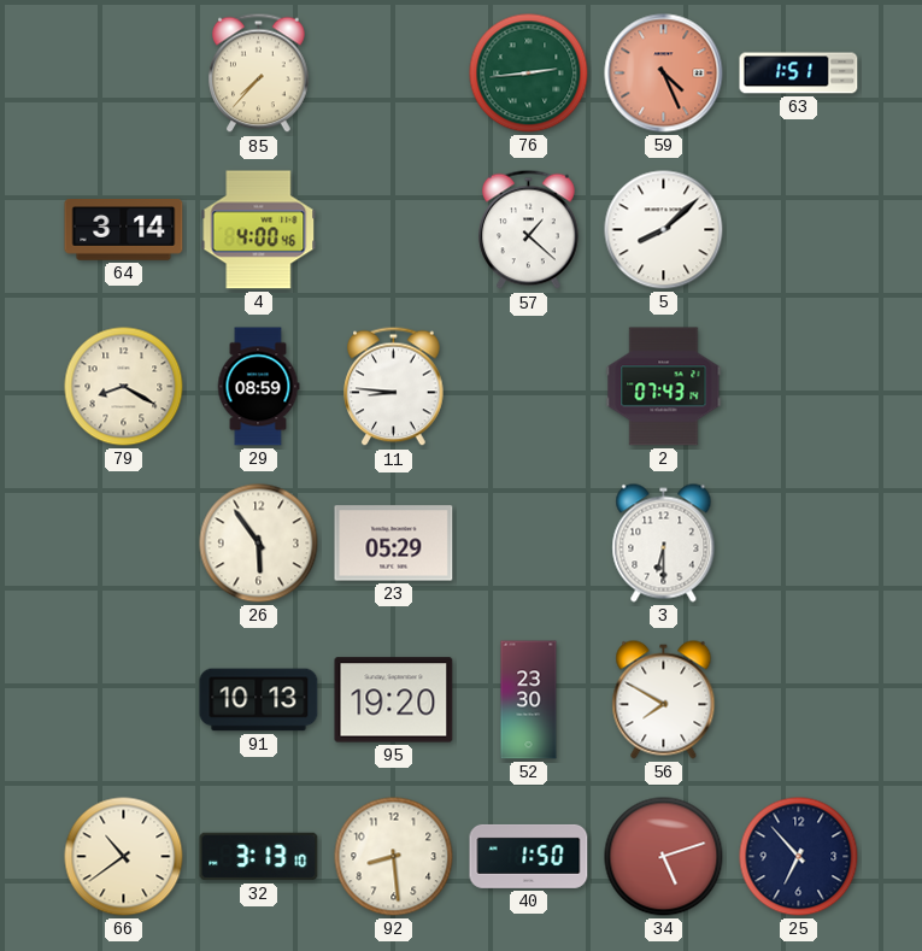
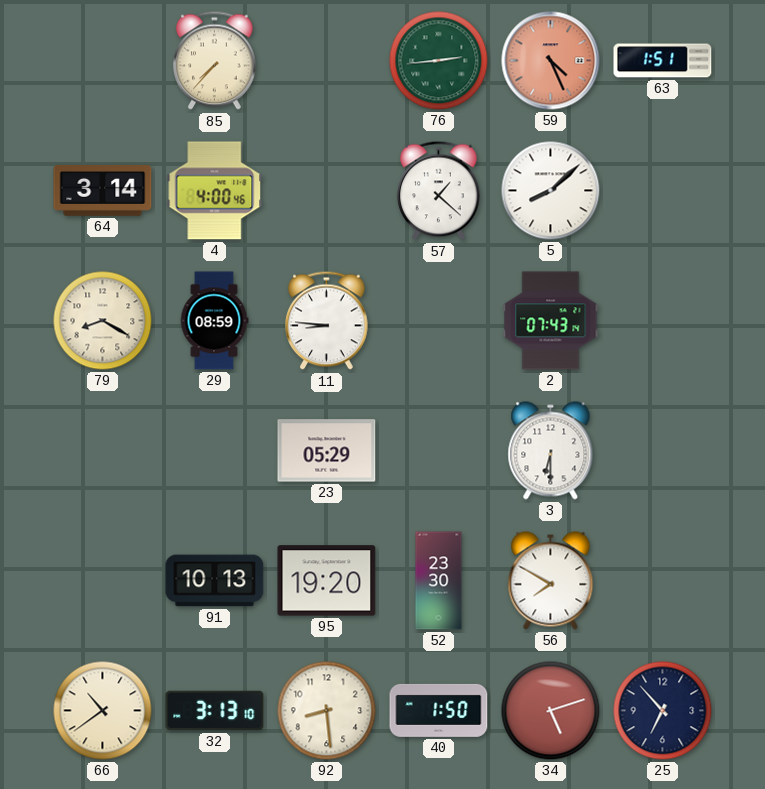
26: 5:54 -> none (259, 544)
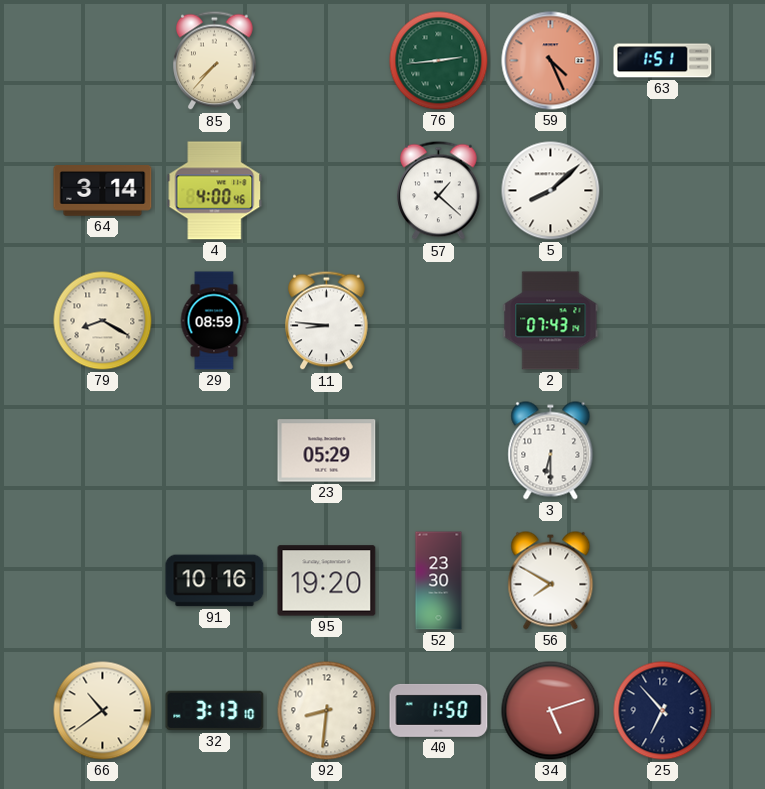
91: 10:13 -> 10:16 (215, 581)
92: 8:29 -> 8:31 (327, 711)
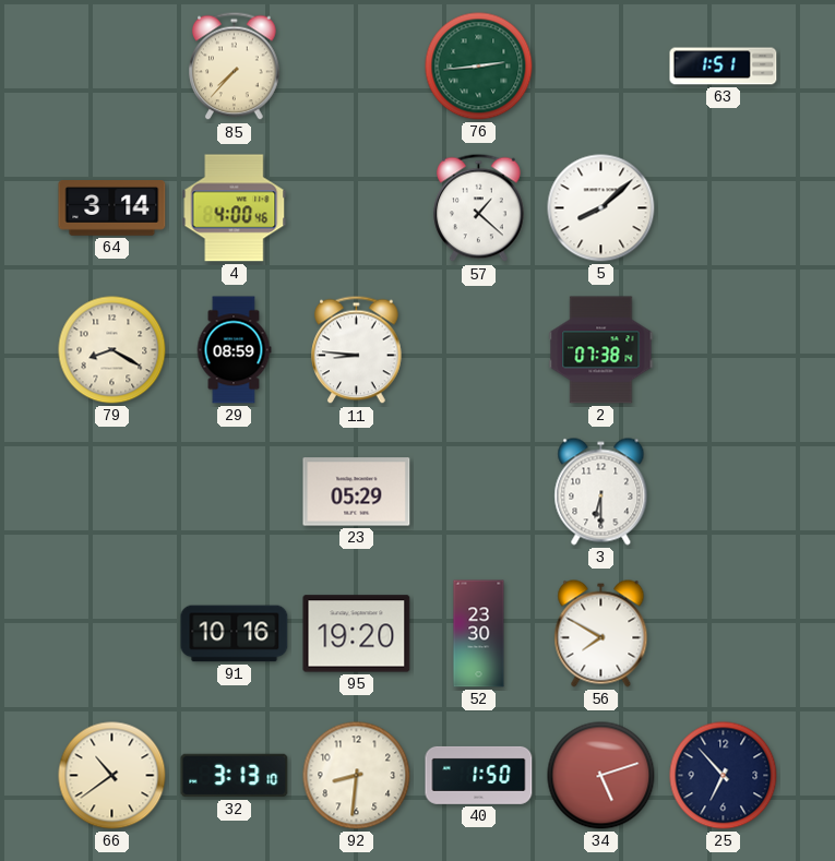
59: 4:26 -> none (551, 61)
2: 07:43 -> 07:38 (601, 350)
